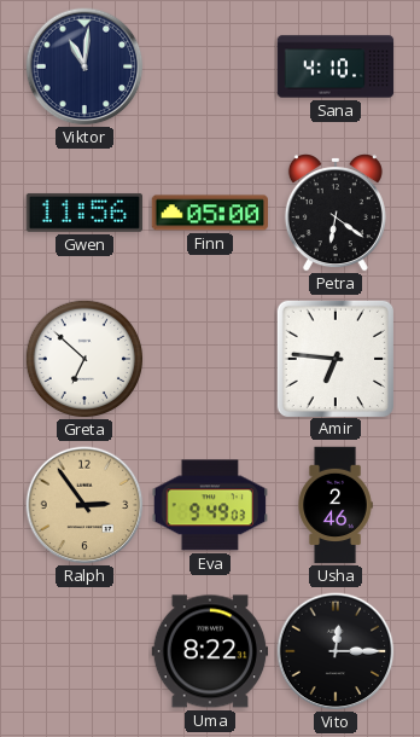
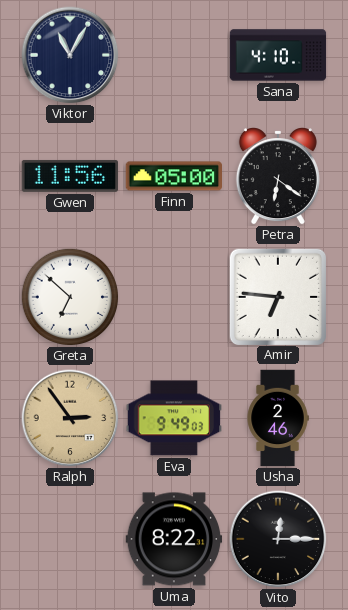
Viktor: 11:01 -> 11:05 (70, 55)
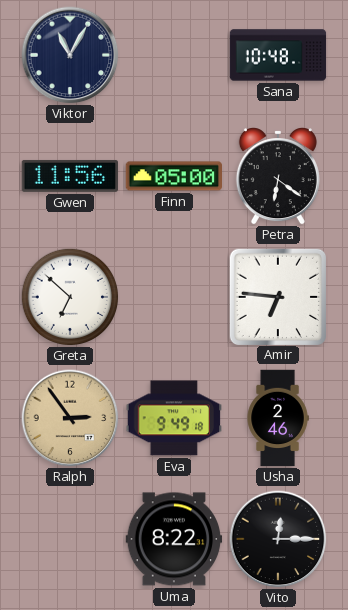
Sana: 4:10 -> 10:48 (278, 55)
Eva: 9:49:03 -> 9:49:18 (173, 418)
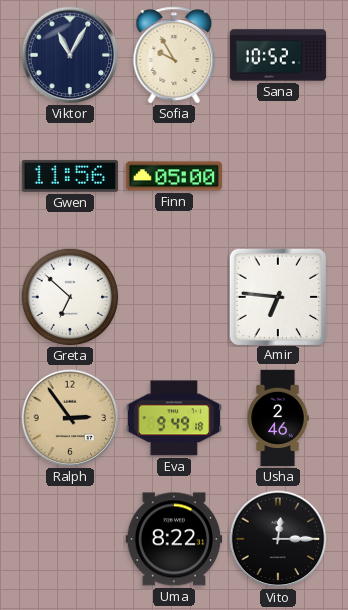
Sofia: none -> 9:55 (174, 55)
Sana: 10:48 -> 10:52 (278, 55)
Petra: 6:21 -> none (278, 176)
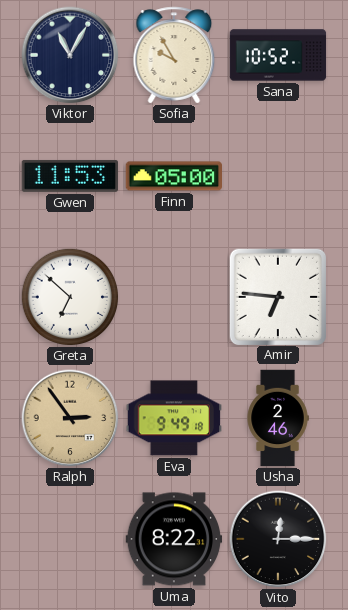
Gwen: 11:56 -> 11:53 (70, 176)
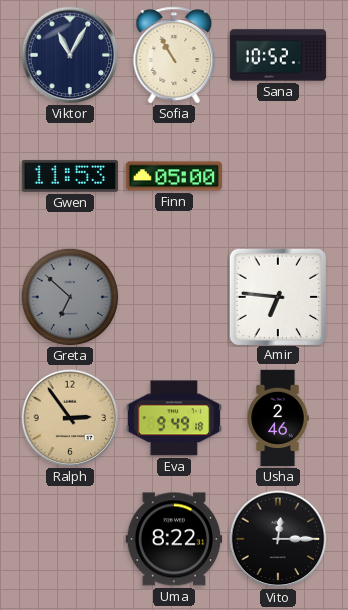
Sofia: 9:55 -> 10:55 (174, 55)
Greta dial: white -> grey (70, 297)
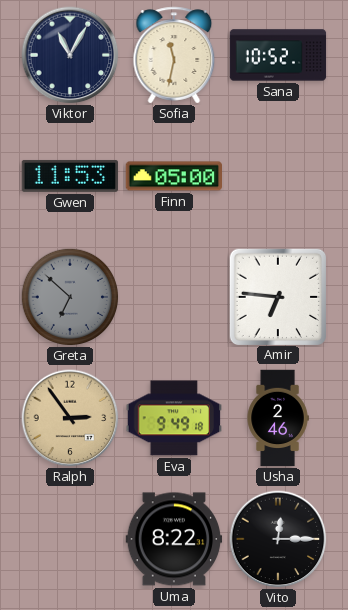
Sofia: 10:55 -> 11:32 (174, 55)
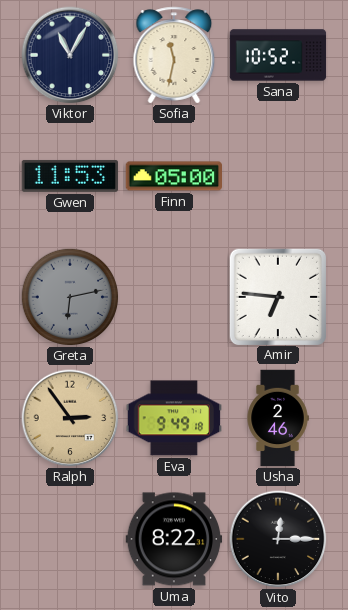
Greta: 6:52 -> 6:13 (70, 297)
